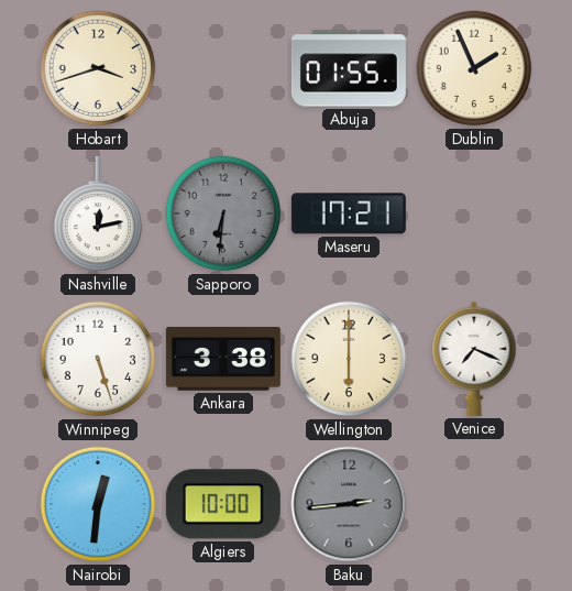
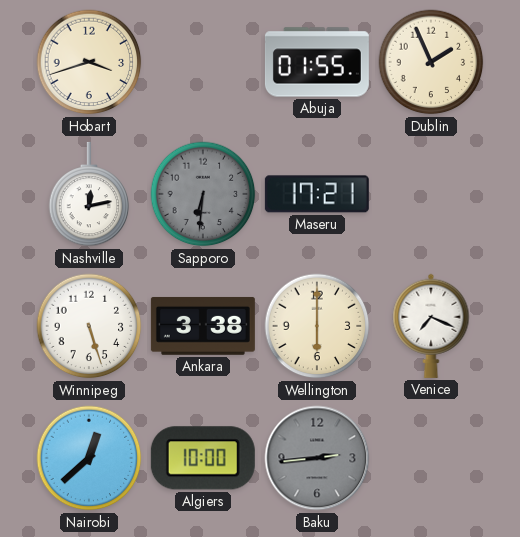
Nairobi: 12:31 -> 12:38 (89, 458)
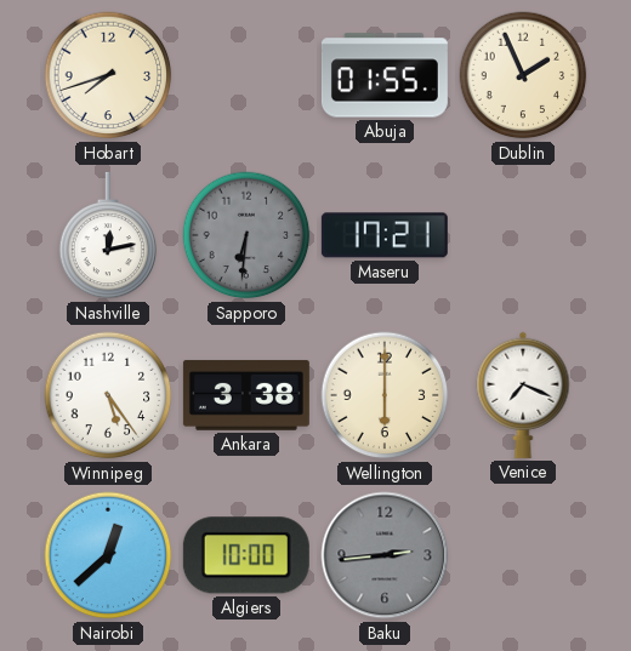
Hobart: 3:42 -> 7:42 (108, 75)
Winnipeg: 5:27 -> 5:24 (108, 395)
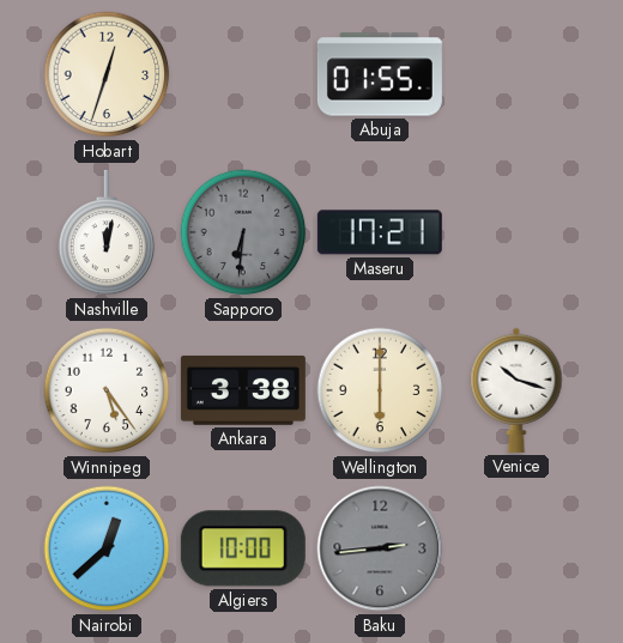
Hobart: 7:42 -> 12:33 (107, 74)
Dublin: 1:56 -> none (523, 75)
Nashville: 12:13 -> 12:02 (107, 232)
Venice: 7:19 -> 10:18 (516, 390)
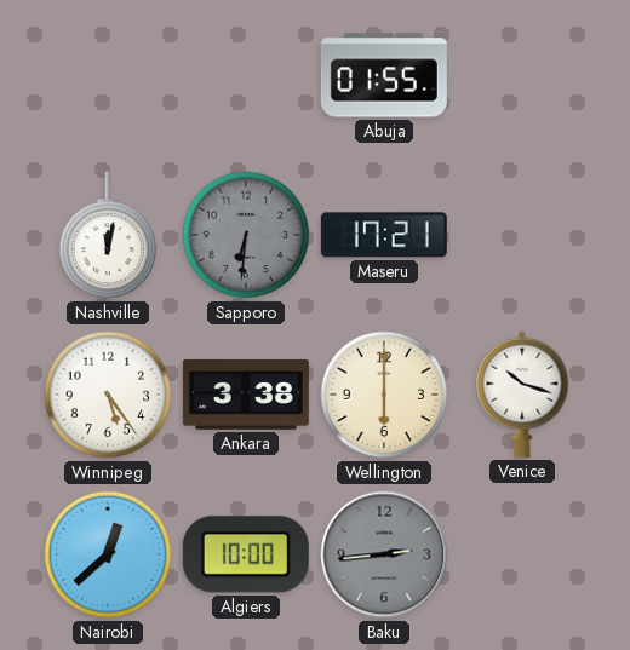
Hobart: 12:33 -> none (107, 74)
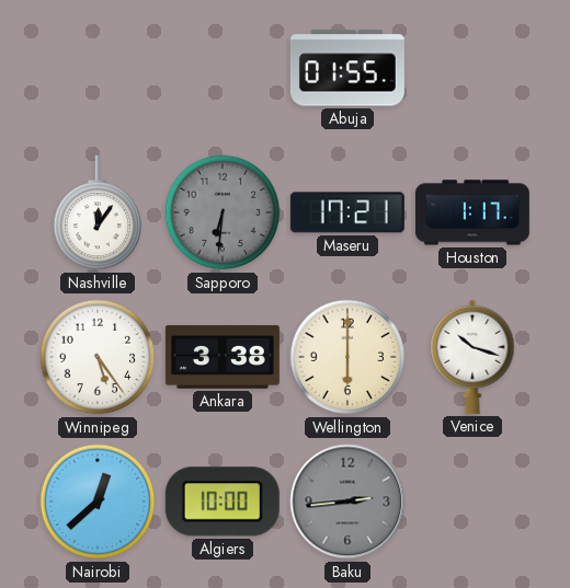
Nashville: 12:02 -> 12:06 (98, 212)
Houston: none -> 1:17 (472, 212)
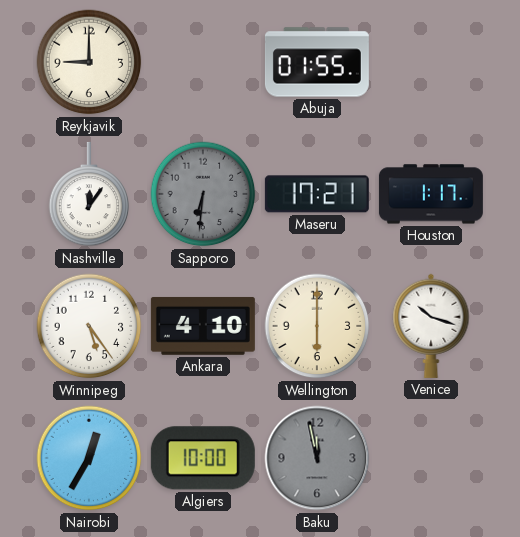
Reykjavik: none -> 9:00 (89, 62)
Ankara: 3:38 -> 4:10 (203, 326)
Nairobi: 12:38 -> 12:35 (89, 458)
Baku: 2:44 -> 11:58 (317, 458)
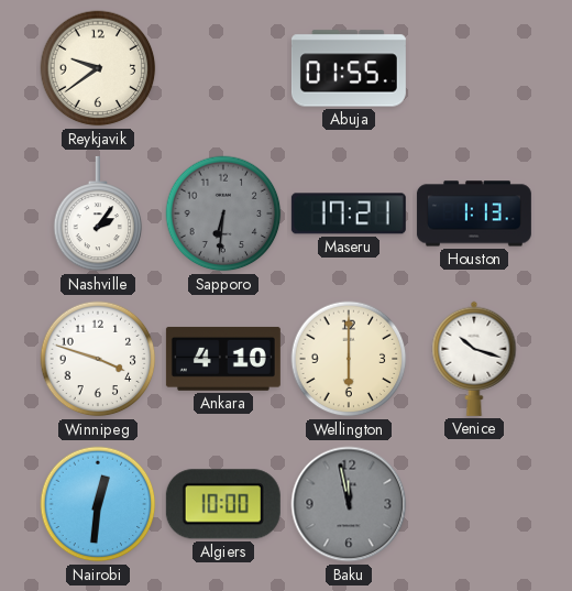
Reykjavik: 9:00 -> 9:39 (98, 68)
Nashville: 12:06 -> 2:06 (98, 214)
Houston: 1:17 -> 1:13 (474, 214)
Winnipeg: 5:24 -> 3:48 (98, 359)
Nairobi: 12:35 -> 12:31 (98, 504)
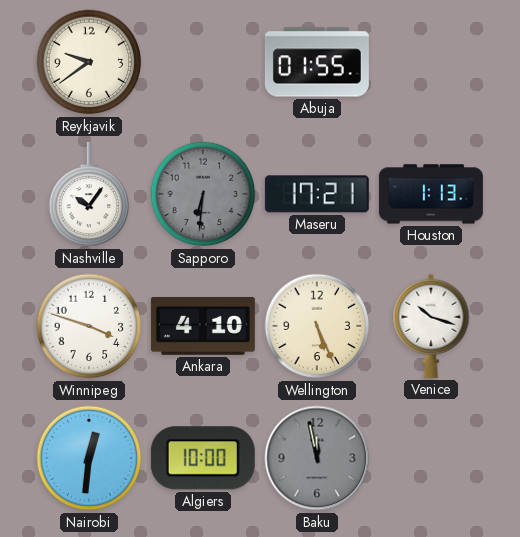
Nashville: 2:06 -> 10:06 (89, 194)
Wellington: 6:00 -> 5:26 (317, 326)
